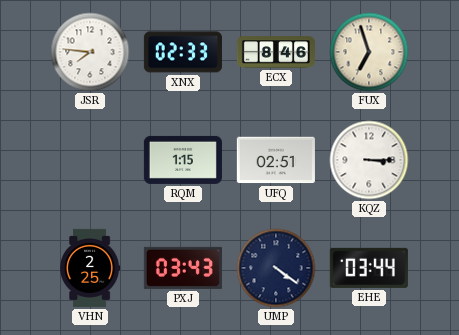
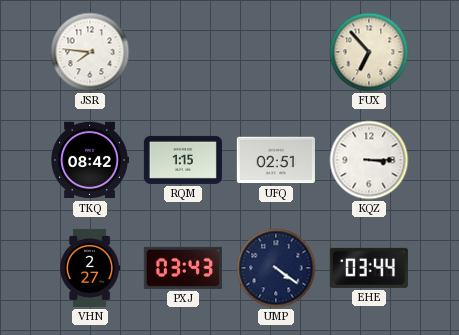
XNX: 02:33 -> none (183, 52)
ECX: 8:46 -> none (276, 52)
FUX: 6:57 -> 6:53 (369, 52)
TKQ: none -> 08:42 (90, 160)
VHN: 2:25 -> 2:27 (91, 268)
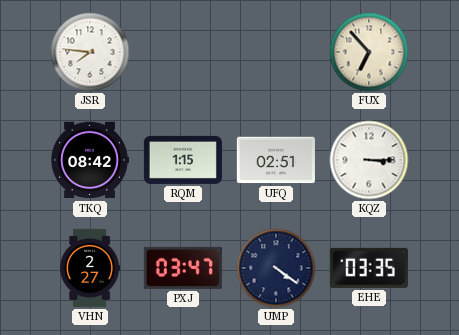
PXJ: 03:43 -> 03:47 (183, 268)
EHE: 03:44 -> 03:35 (369, 268)
